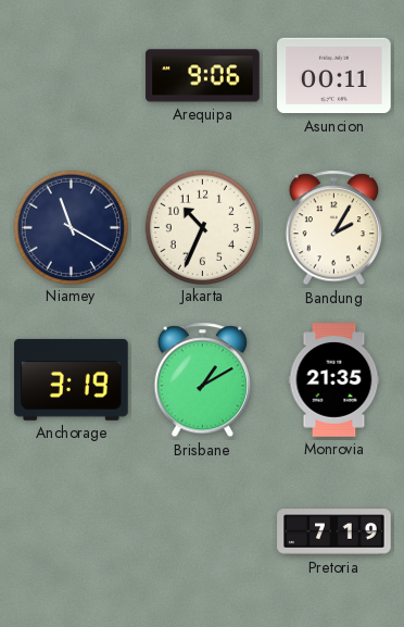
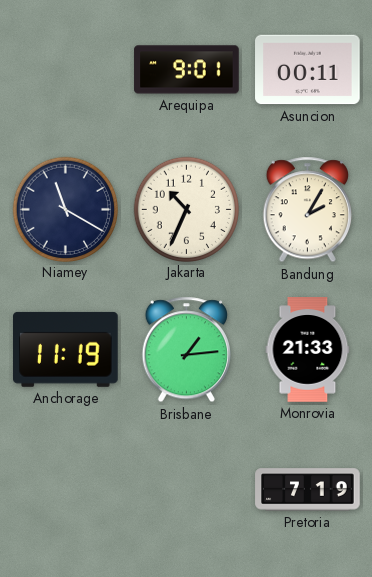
Arequipa: 9:06 -> 9:01 (187, 70)
Anchorage: 3:19 -> 11:19 (66, 349)
Brisbane: 1:10 -> 1:14 (186, 350)
Monrovia: 21:35 -> 21:33 (308, 350)
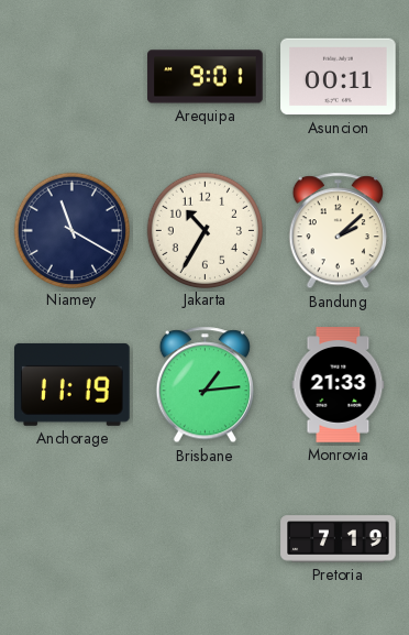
Jakarta: 10:34 -> 10:35 (204, 230)
Bandung: 2:05 -> 2:08 (338, 231)
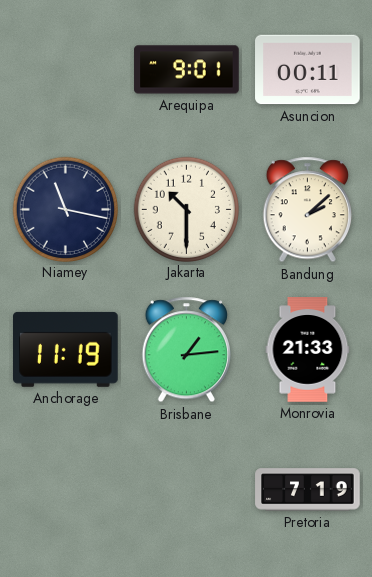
Niamey: 11:20 -> 11:17 (65, 209)
Jakarta: 10:35 -> 10:30 (186, 209)
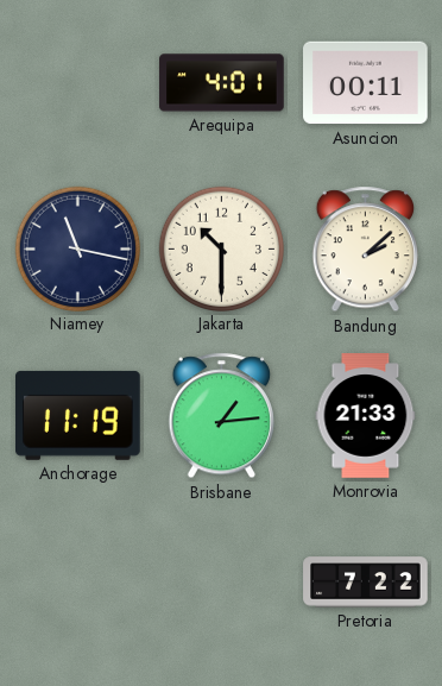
Arequipa: 9:01 -> 4:01 (222, 83)
Pretoria: 7:19 -> 7:22 (366, 583)
